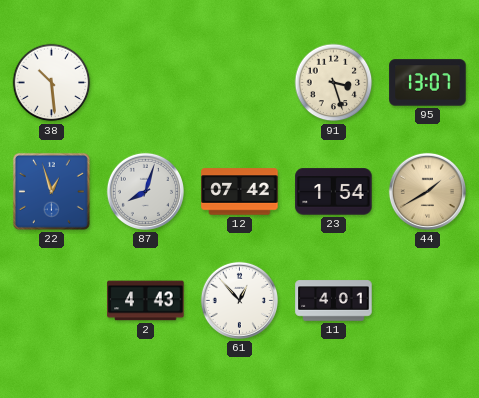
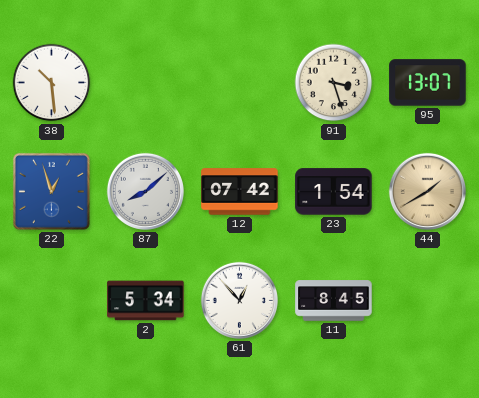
87: 8:03 -> 8:08 (145, 191)
2: 4:43 -> 5:34 (146, 301)
11: 4:01 -> 8:45 (334, 301)
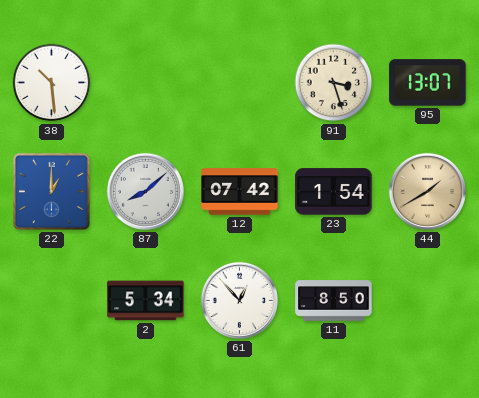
22: 12:57 -> 1:00 (51, 191)
11: 8:45 -> 8:50 (334, 301)
